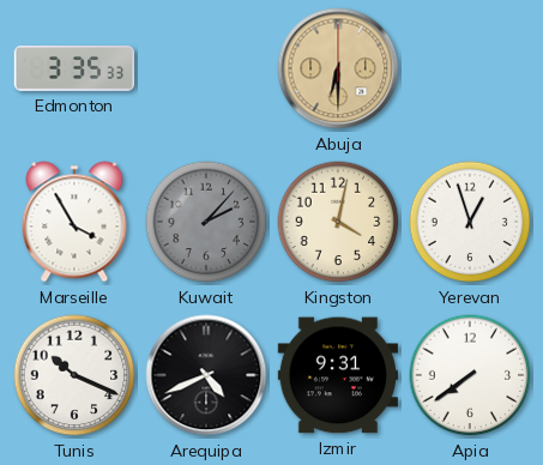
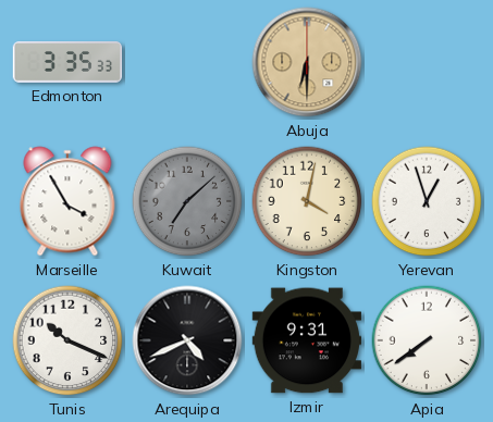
Kuwait: 2:07 -> 7:08 (187, 201)
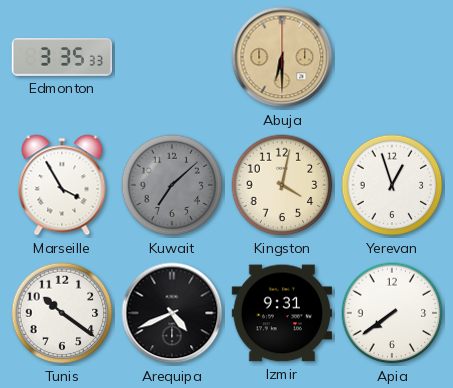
Tunis: 10:19 -> 10:21 (62, 313)
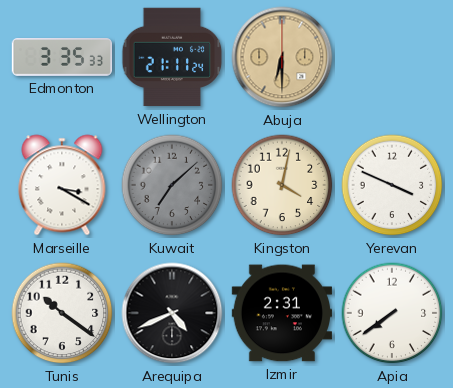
Wellington: none -> 21:11 (172, 57)
Marseille: 3:55 -> 3:20 (62, 185)
Yerevan: 12:57 -> 3:49 (392, 185)
Izmir: 9:31 -> 2:31 (281, 313)
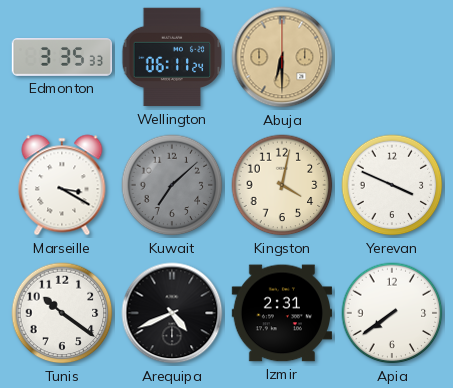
Wellington: 21:11 -> 06:11 (172, 57)
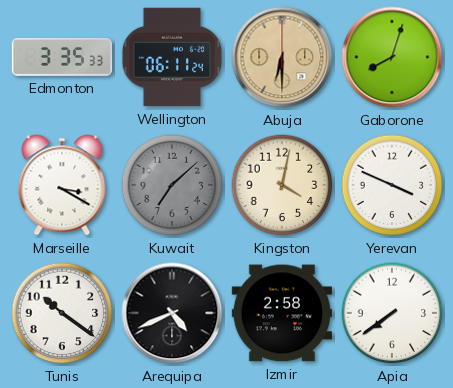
Gaborone: none -> 8:03 (392, 57)
Izmir: 2:31 -> 2:58 (281, 313)
